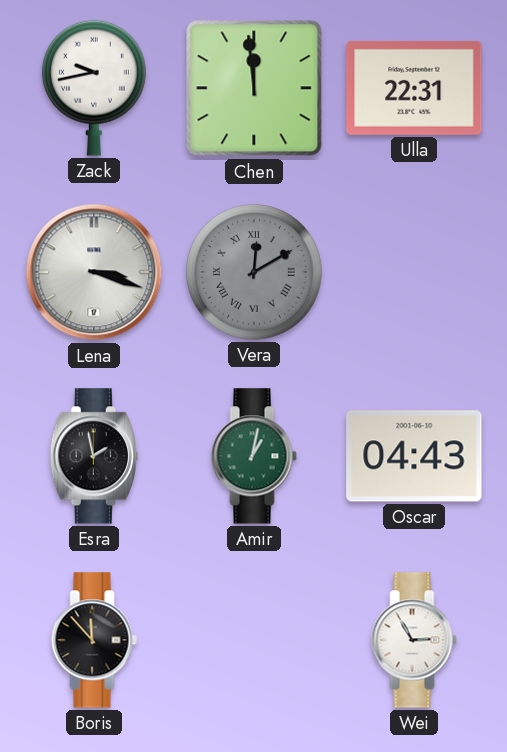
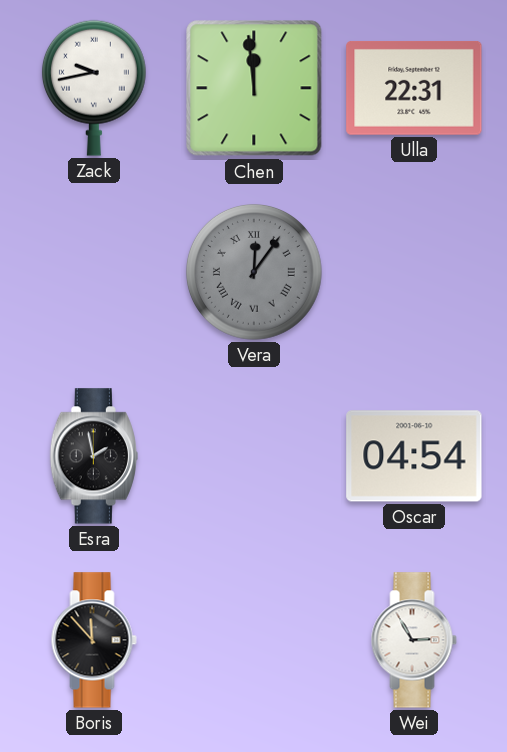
Lena: 3:18 -> none (94, 272)
Vera: 12:10 -> 12:06 (254, 272)
Amir: 1:02 -> none (254, 456)
Oscar: 04:43 -> 04:54 (414, 456)
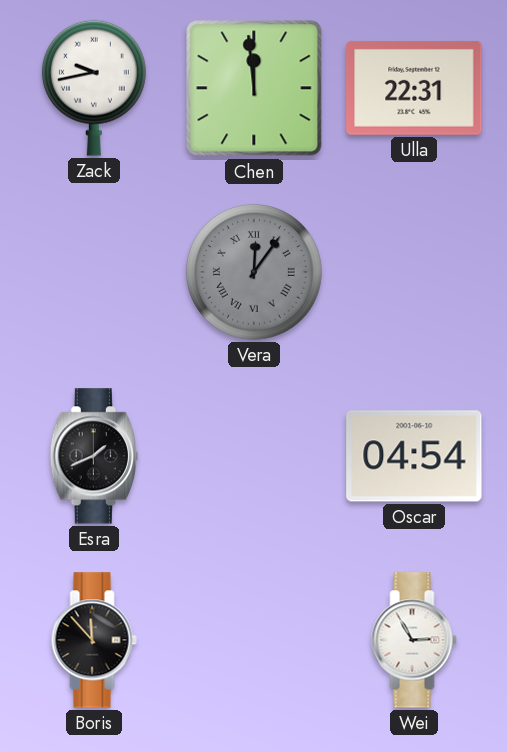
Esra: 1:58 -> 1:41 (94, 456)
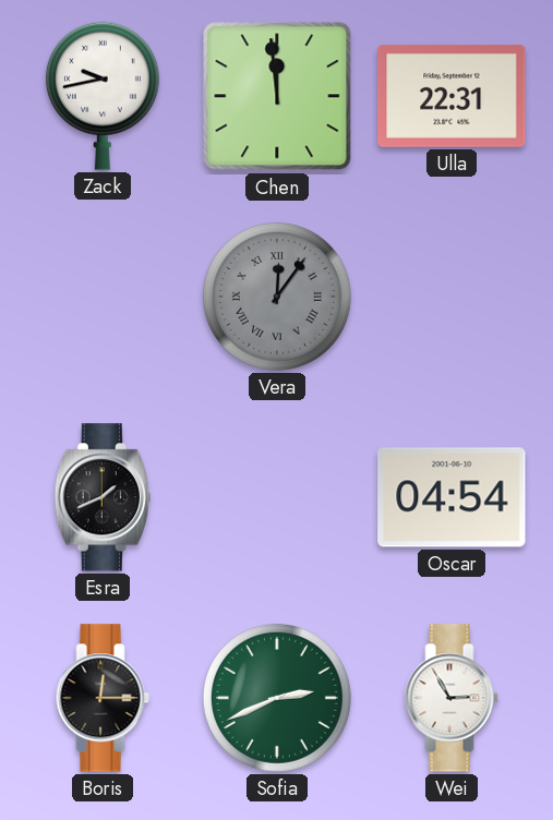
Boris: 11:53 -> 12:15 (103, 698)
Sofia: none -> 2:41 (277, 698)
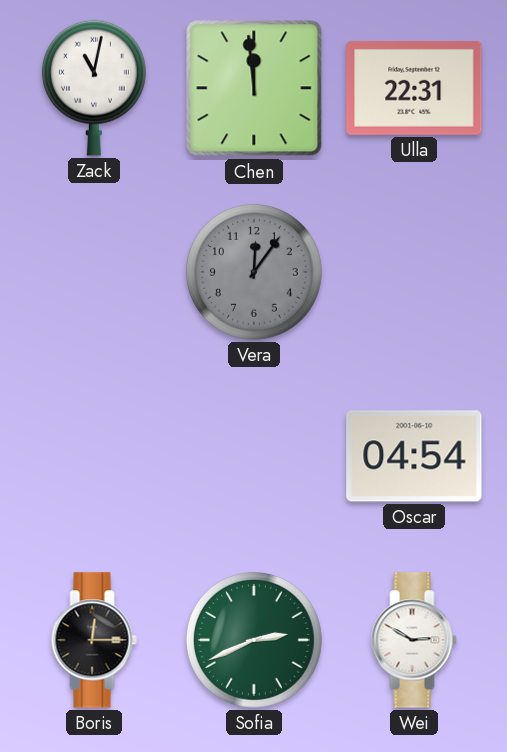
Zack: 9:43 -> 11:02 (94, 88)
Vera numerals: Roman -> Arabic (254, 272)
Esra: 1:41 -> none (103, 497)
Wei: 2:55 -> 2:50 (414, 640)
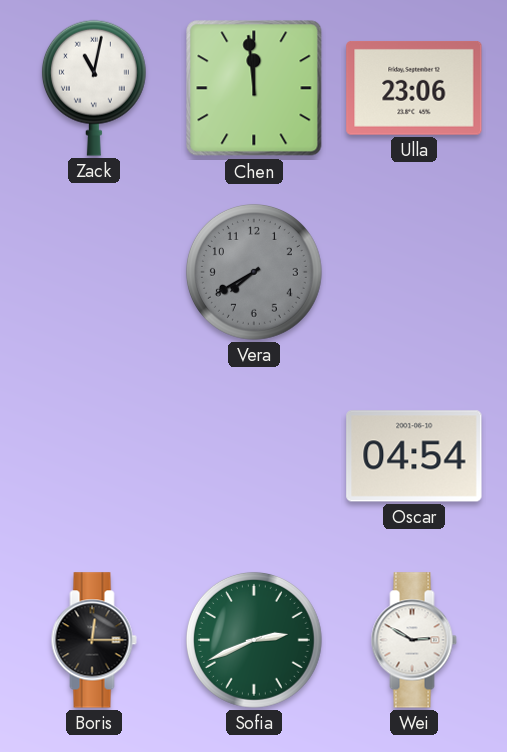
Ulla: 22:31 -> 23:06 (414, 88)
Vera: 12:06 -> 7:40 (254, 272)
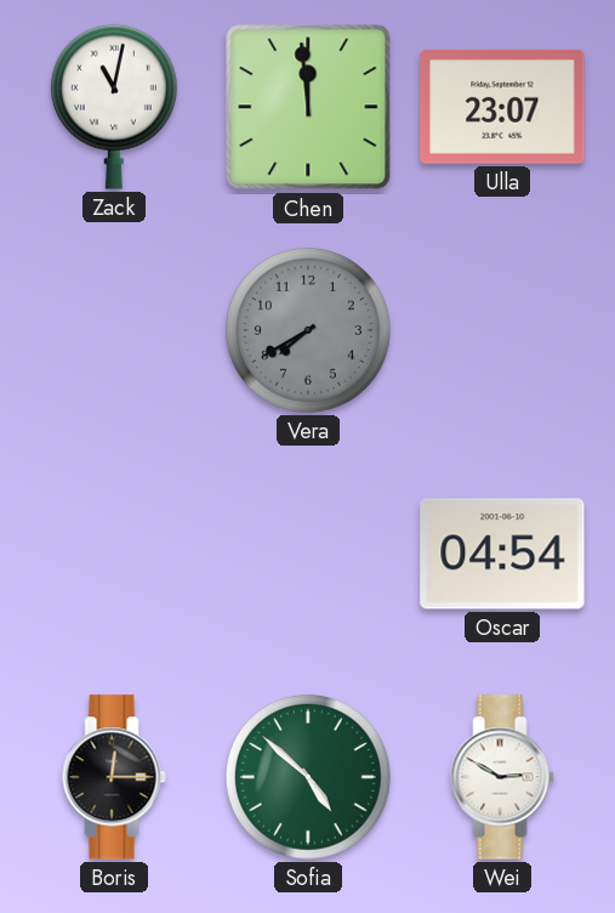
Ulla: 23:06 -> 23:07 (502, 107)
Sofia: 2:41 -> 4:52 (308, 777)
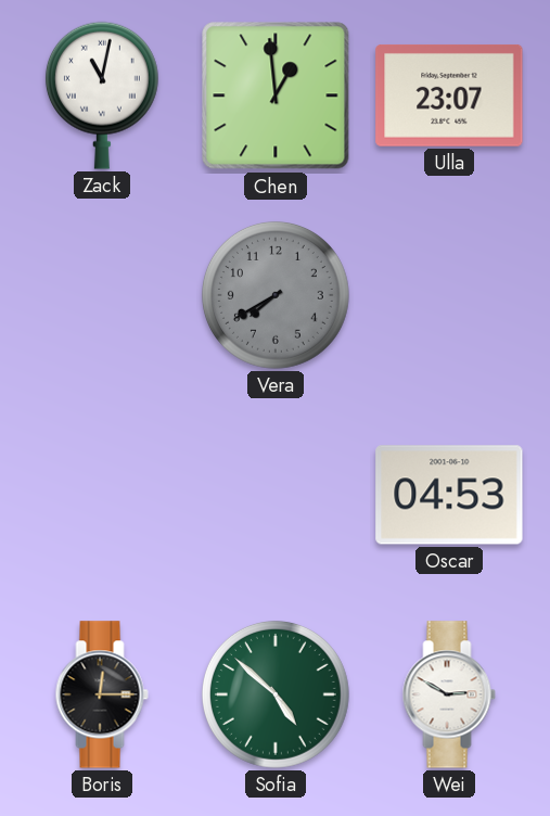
Chen: 11:59 -> 12:59 (276, 95)
Oscar: 04:54 -> 04:53 (449, 495)
